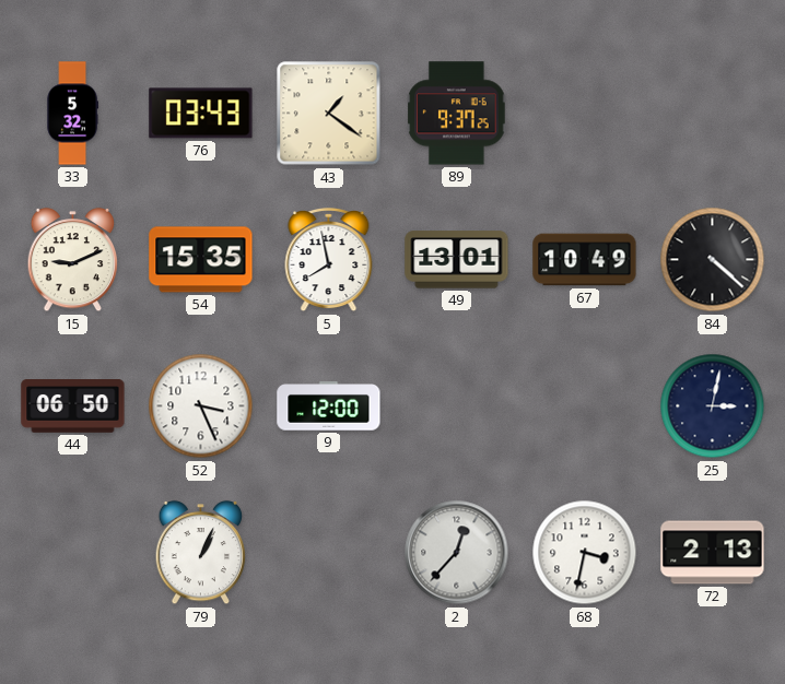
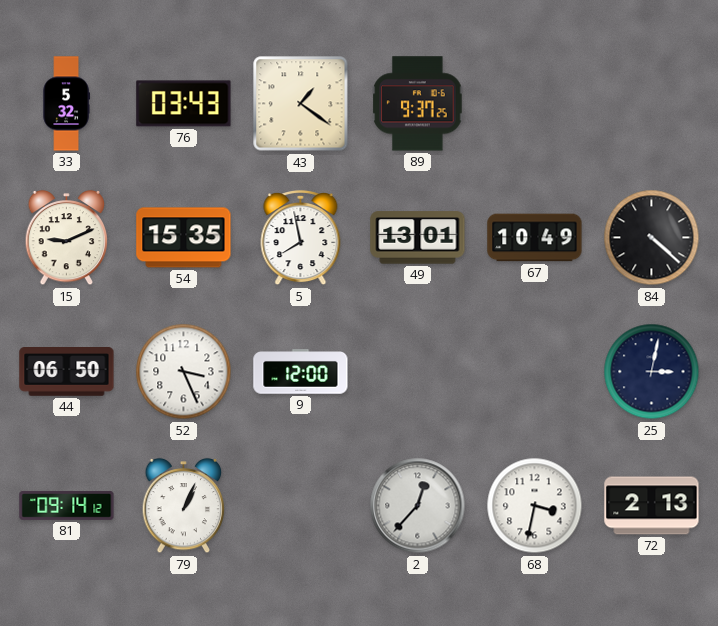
81: none -> 09:14 (67, 506)
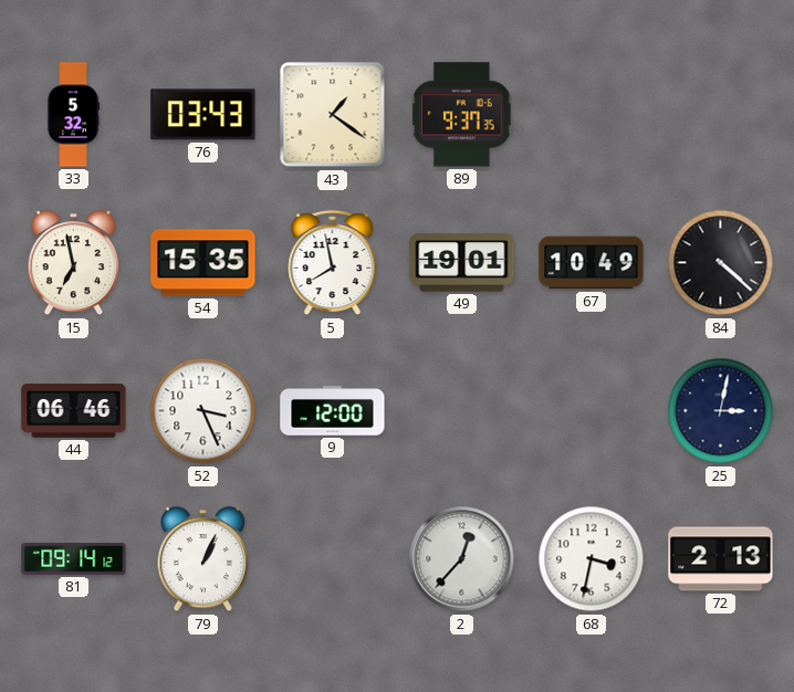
89: 9:37:25 -> 9:37:35 (462, 115)
15: 9:11 -> 6:58 (74, 263)
49: 13:01 -> 19:01 (462, 263)
44: 06:50 -> 06:46 (74, 411)
